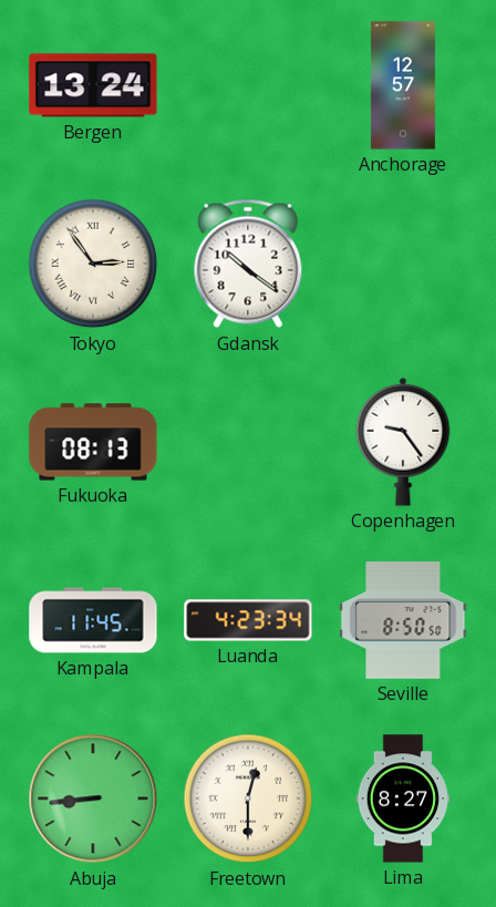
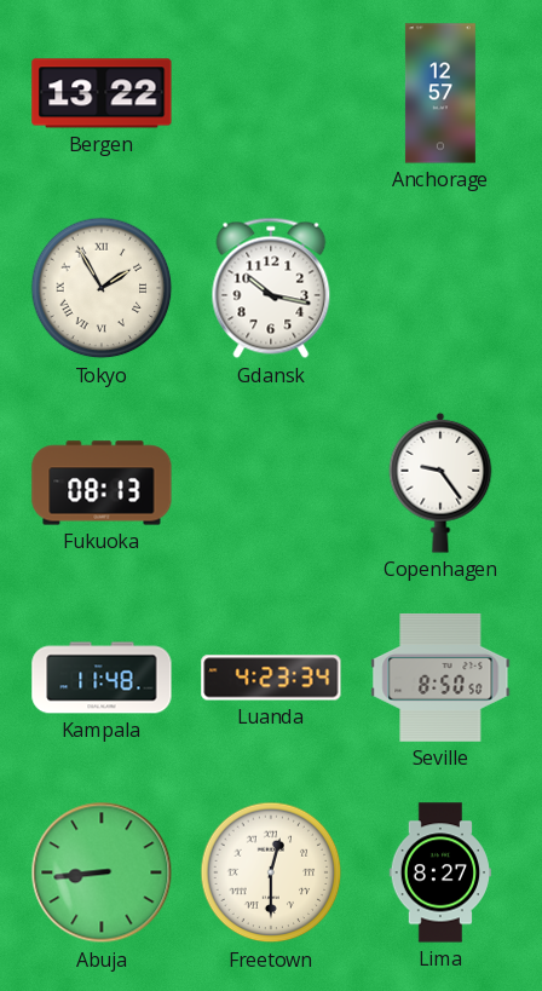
Bergen: 13:24 -> 13:22 (102, 93)
Tokyo: 2:54 -> 1:55 (102, 288)
Gdansk: 10:21 -> 10:17 (271, 288)
Kampala: 11:45 -> 11:48 (102, 678)
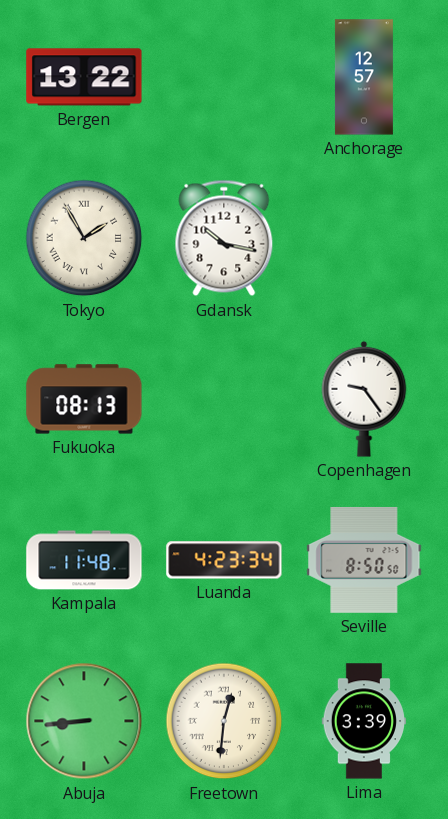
Freetown: 12:30 -> 12:31 (224, 721)
Lima: 8:27 -> 3:39 (363, 721)
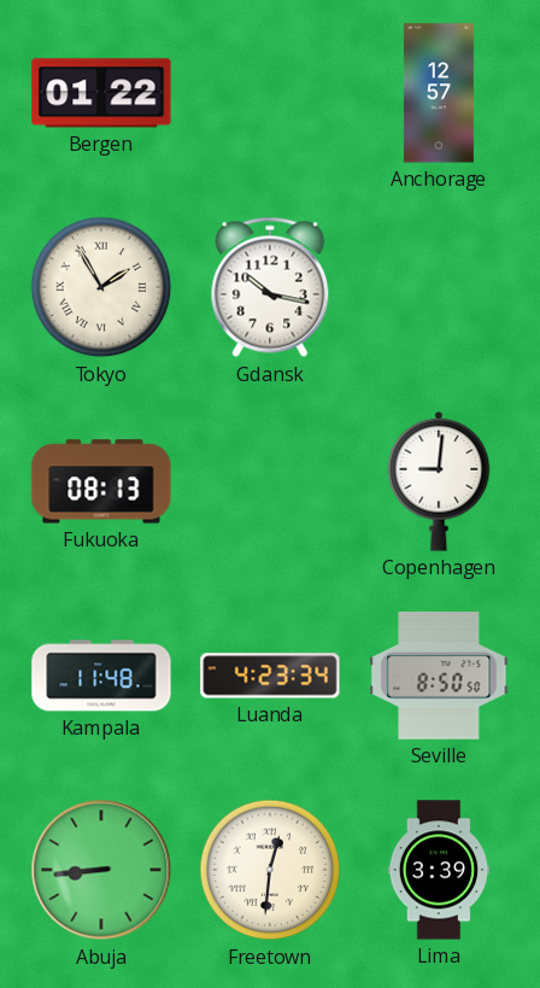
Bergen: 13:22 -> 01:22 (101, 93)
Copenhagen: 9:24 -> 9:01 (439, 481)
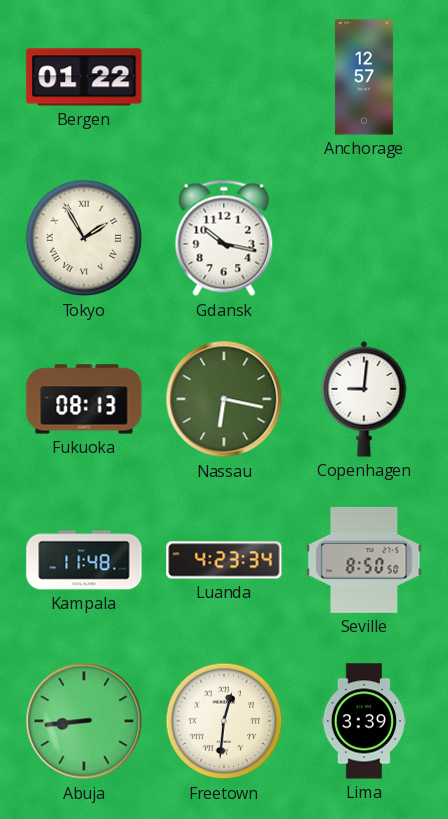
Nassau: none -> 6:17 (224, 399)
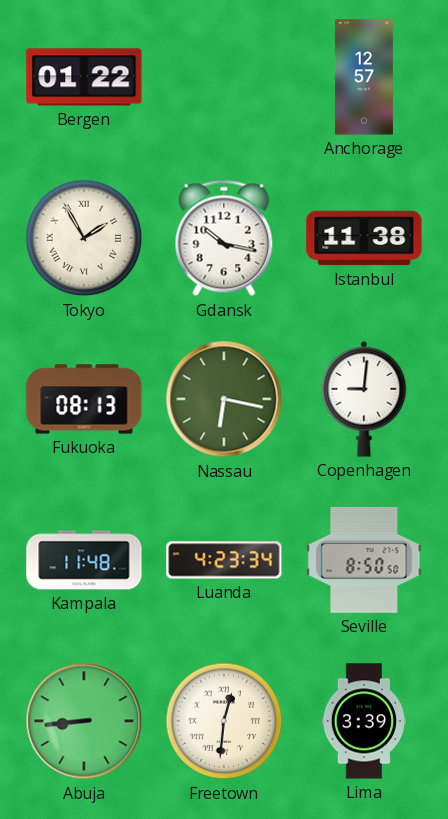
Istanbul: none -> 11:38 (364, 238)
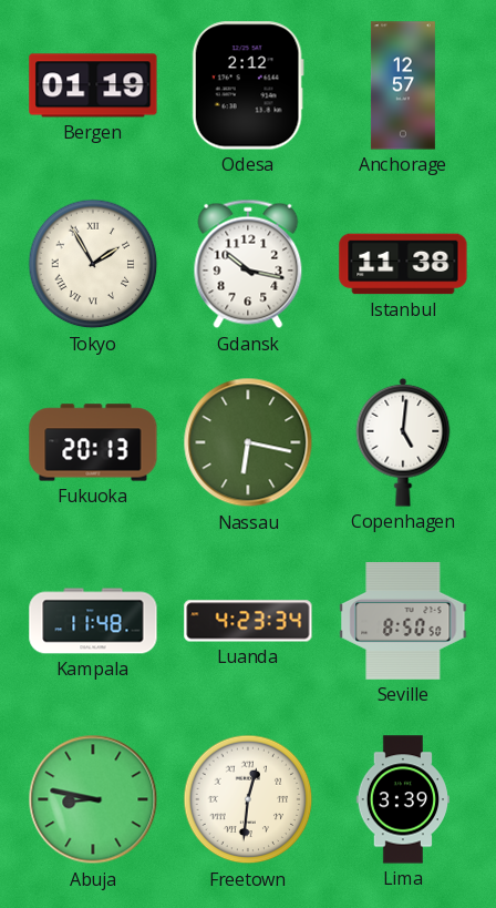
Bergen: 01:22 -> 01:19 (93, 85)
Odesa: none -> 2:12 (248, 85)
Fukuoka: 08:13 -> 20:13 (93, 442)
Copenhagen: 9:01 -> 5:01 (403, 442)
Abuja: 8:44 -> 8:47 (93, 799)
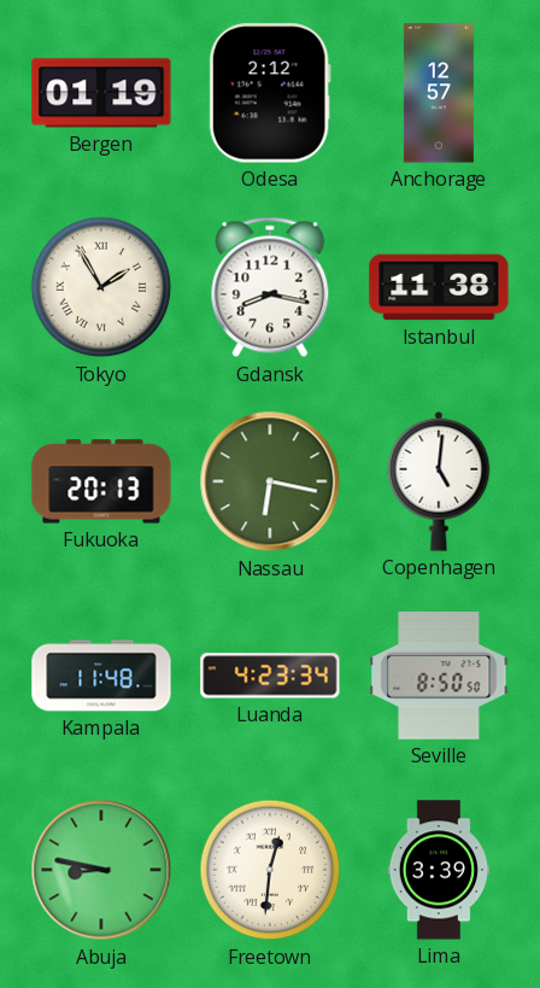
Gdansk: 10:17 -> 8:17 (270, 287)
